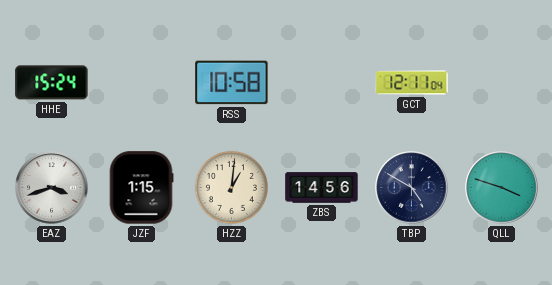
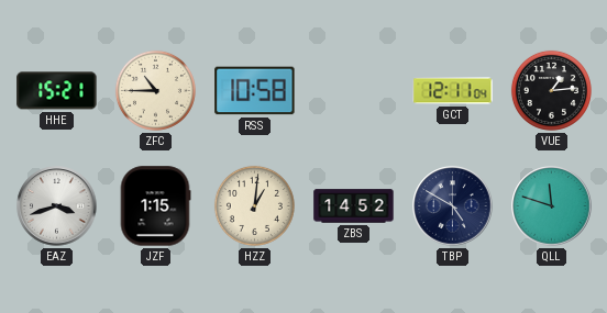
HHE: 15:24 -> 15:21 (57, 91)
ZFC: none -> 10:45 (155, 90)
VUE: none -> 1:14 (551, 90)
ZBS: 14:56 -> 14:52 (354, 206)
QLL: 3:48 -> 11:48 (552, 206)
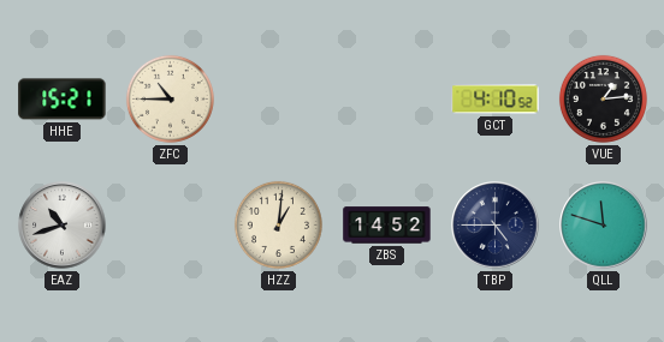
RSS: 10:58 -> none (255, 91)
GCT: 12:11 -> 4:10 (496, 100)
EAZ: 3:42 -> 10:42 (63, 226)
JZF: 1:15 -> none (155, 206)
TBP: 4:50 -> 4:45 (496, 226)
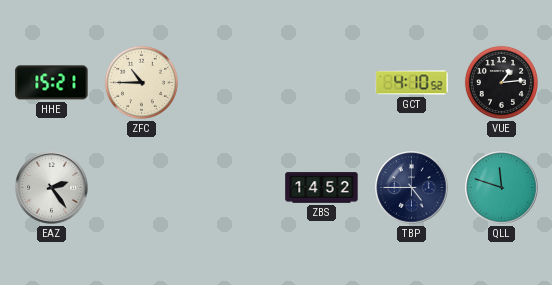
EAZ: 10:42 -> 2:24 (52, 188)
HZZ: 1:01 -> none (278, 224)
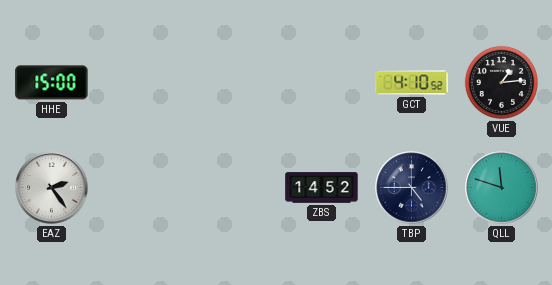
HHE: 15:21 -> 15:00 (52, 83)
ZFC: 10:45 -> none (141, 82)
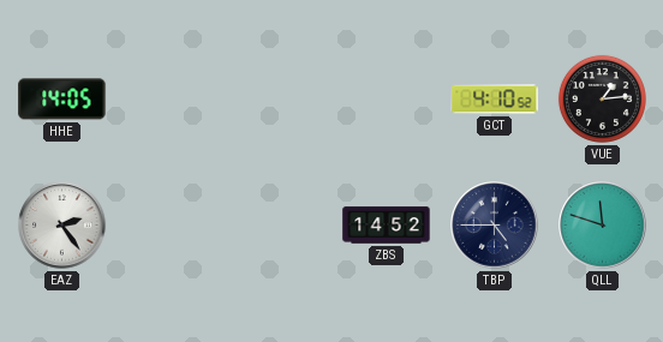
HHE: 15:00 -> 14:05 (62, 100)
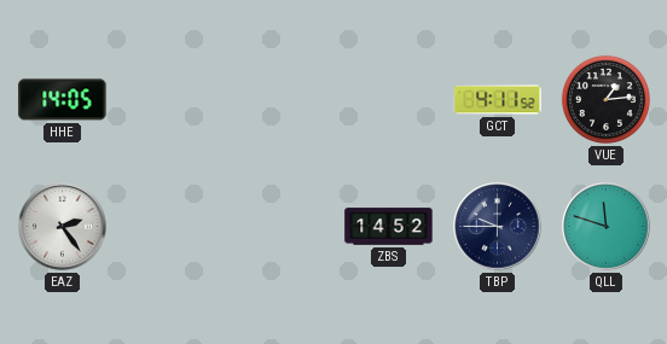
GCT: 4:10 -> 4:11 (498, 100)
TBP: 4:45 -> 9:45 (498, 227)
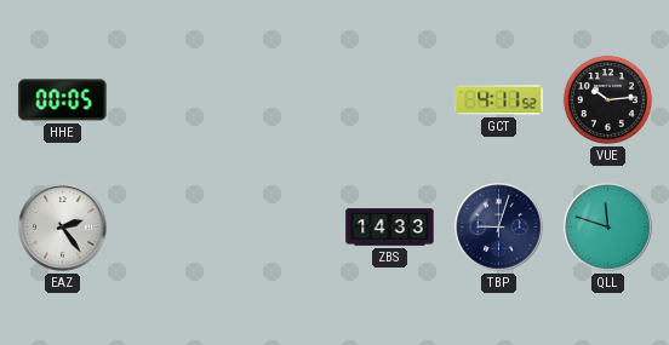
HHE: 14:05 -> 00:05 (63, 100)
VUE: 1:14 -> 10:14 (607, 99)
ZBS: 14:52 -> 14:33 (390, 228)
TBP: 9:45 -> 9:03 (499, 228)
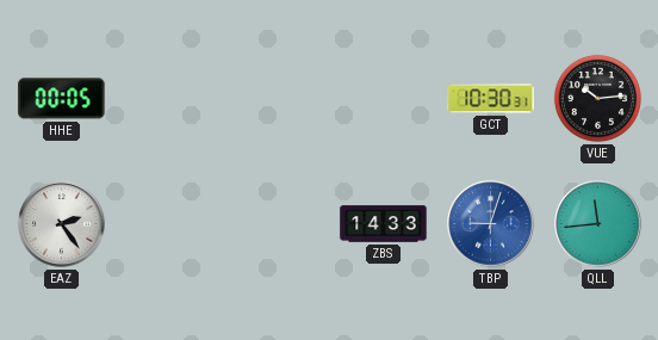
GCT: 4:11 -> 10:30 (491, 99)
TBP dial: navy -> blue (491, 224)
QLL: 11:48 -> 11:44 (598, 224)
